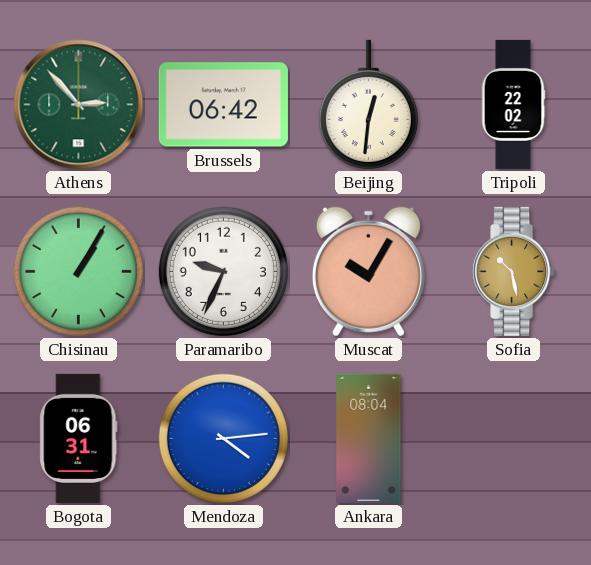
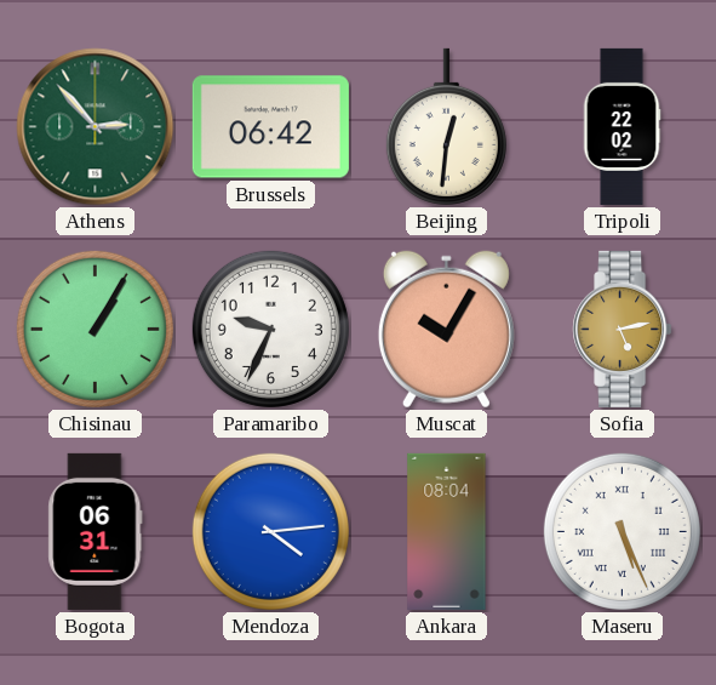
Sofia: 10:28 -> 5:13 (623, 329)
Maseru: none -> 5:26 (622, 531)
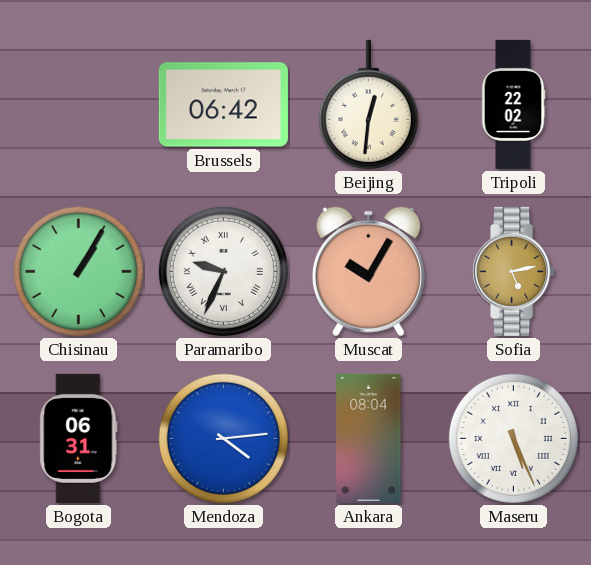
Athens: 2:53 -> none (96, 127)
Paramaribo numerals: Arabic -> Roman (223, 271)
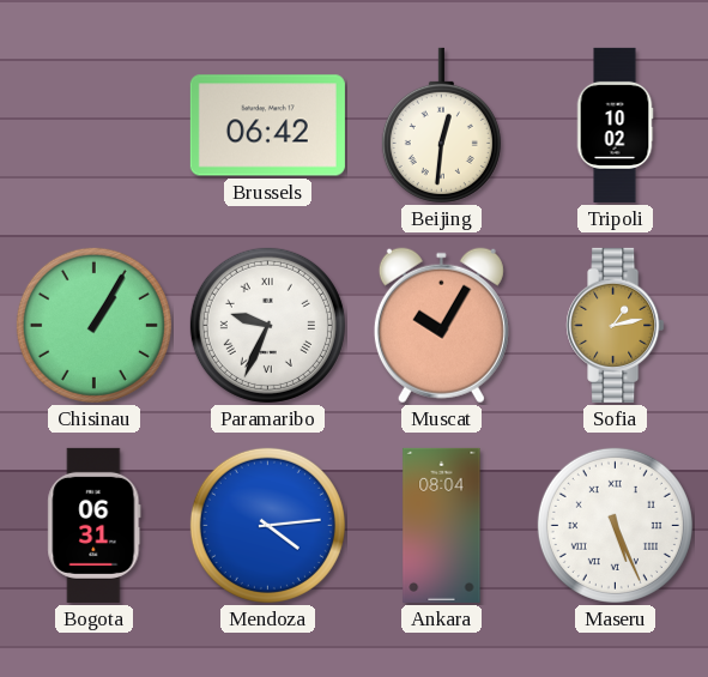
Tripoli: 22:02 -> 10:02 (615, 125)
Sofia: 5:13 -> 1:13 (616, 325)
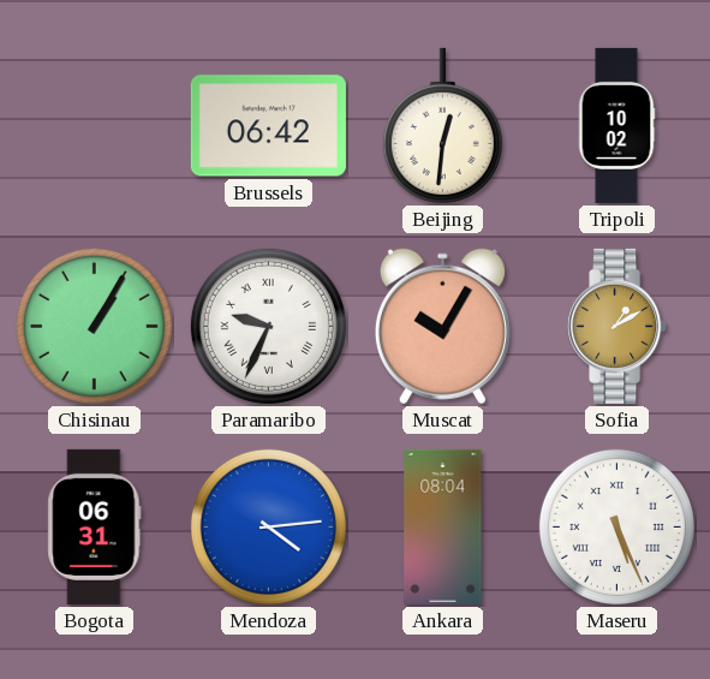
Sofia: 1:13 -> 1:10 (617, 326)
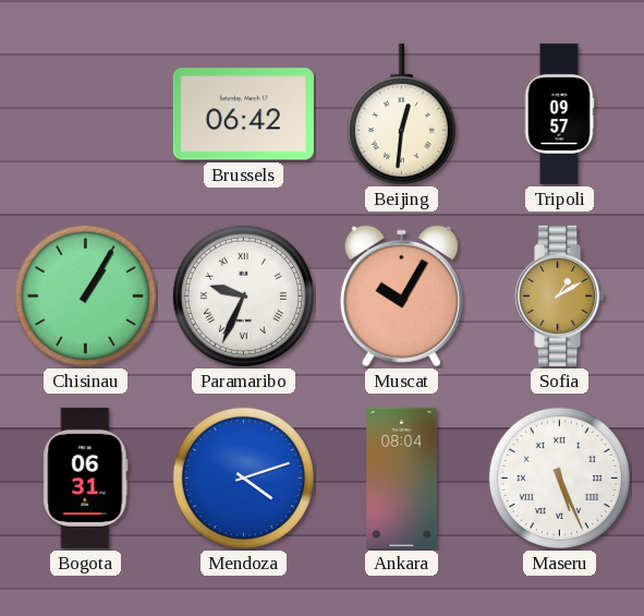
Tripoli: 10:02 -> 09:57 (559, 113)
Mendoza: 4:14 -> 4:12 (243, 478)
